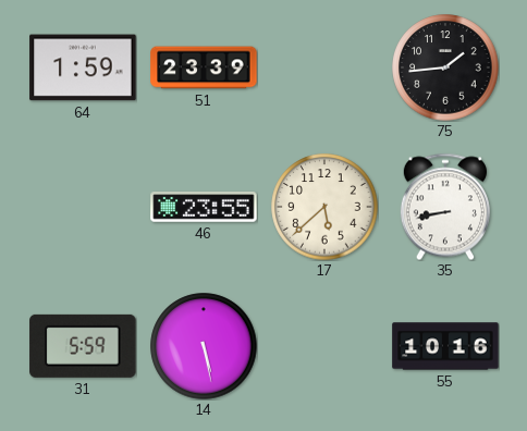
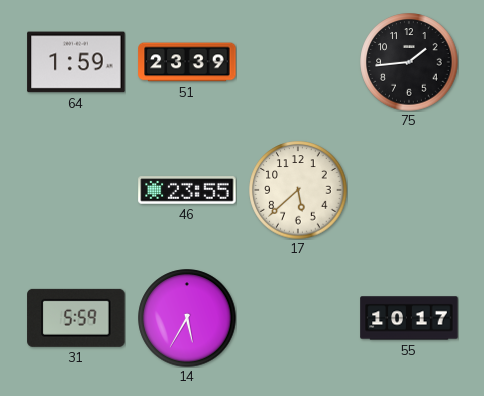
35: 8:43 -> none (445, 207)
14: 5:28 -> 5:35 (187, 318)
55: 10:16 -> 10:17 (409, 318)
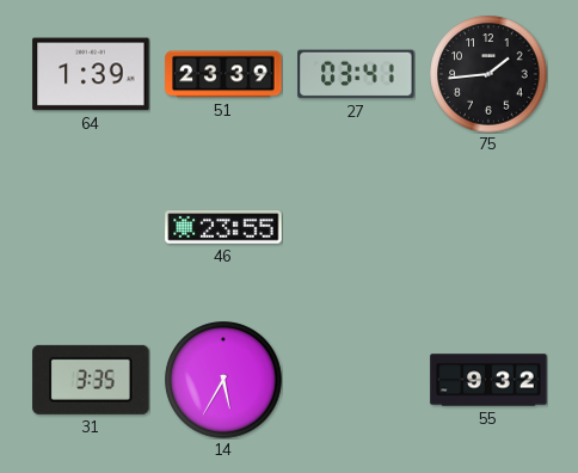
64: 1:59 -> 1:39 (91, 74)
27: none -> 03:41 (356, 74)
17: 5:38 -> none (298, 190)
31: 5:59 -> 3:35 (91, 380)
55: 10:17 -> 9:32 (488, 380)
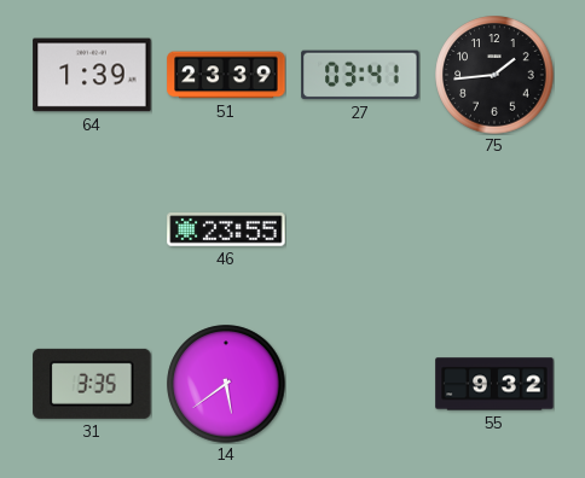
14: 5:35 -> 5:39 (226, 384)
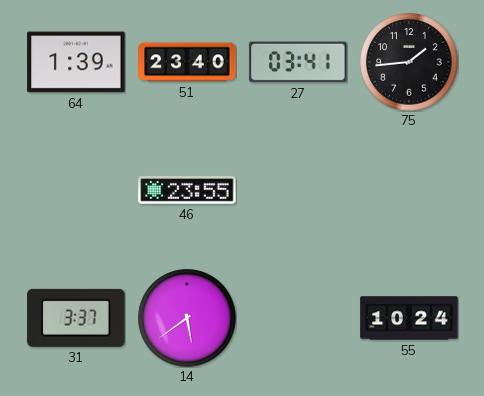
51: 23:39 -> 23:40 (187, 62)
31: 3:35 -> 3:37 (76, 318)
55: 9:32 -> 10:24 (409, 318)
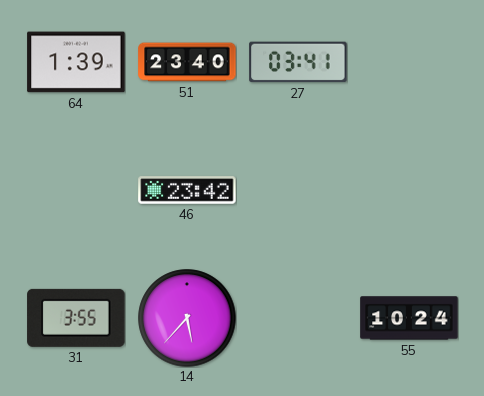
75: 1:44 -> none (409, 62)
46: 23:55 -> 23:42 (187, 190)
31: 3:37 -> 3:55 (76, 318)
14: 5:39 -> 5:37 (187, 318)
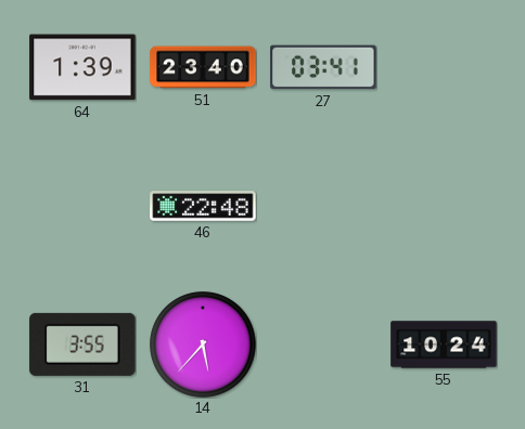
46: 23:42 -> 22:48 (203, 206)
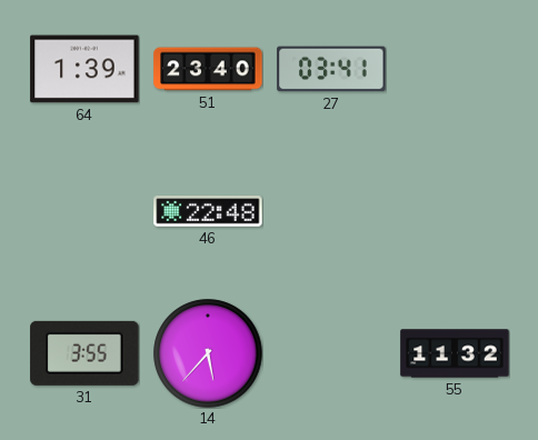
55: 10:24 -> 11:32 (455, 353)
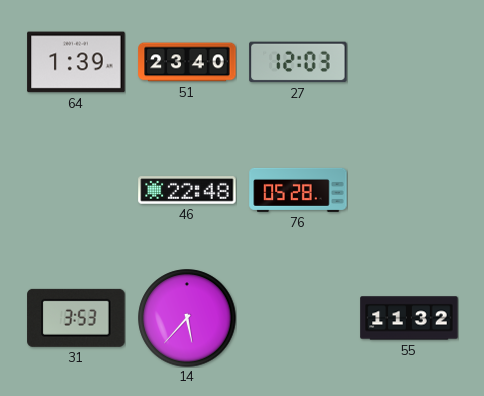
27: 03:41 -> 12:03 (298, 62)
76: none -> 05:28 (298, 190)
31: 3:55 -> 3:53 (76, 318)
